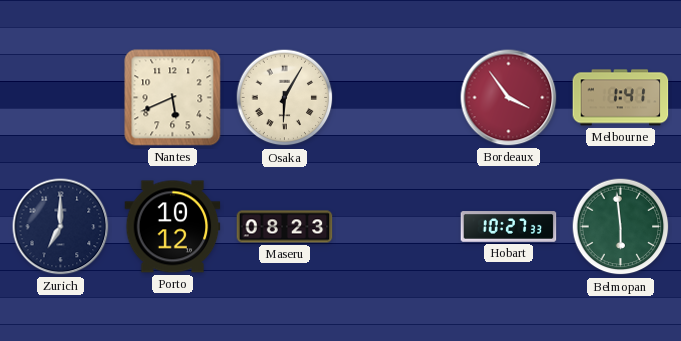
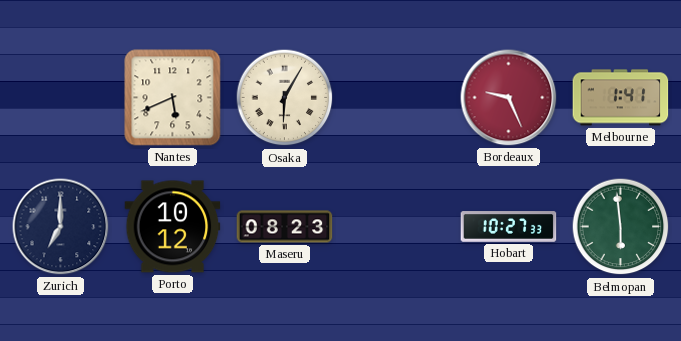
Bordeaux: 3:54 -> 9:26 (509, 98)
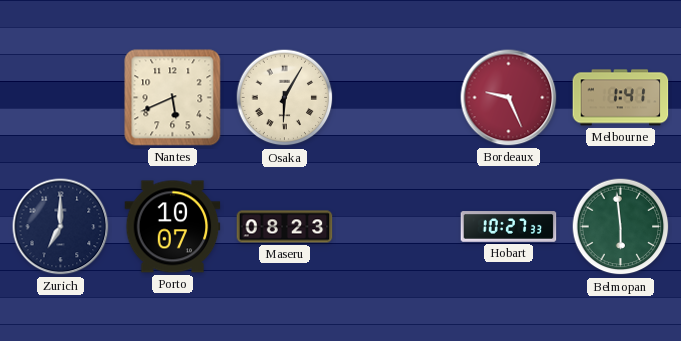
Porto: 10:12 -> 10:07 (173, 227)
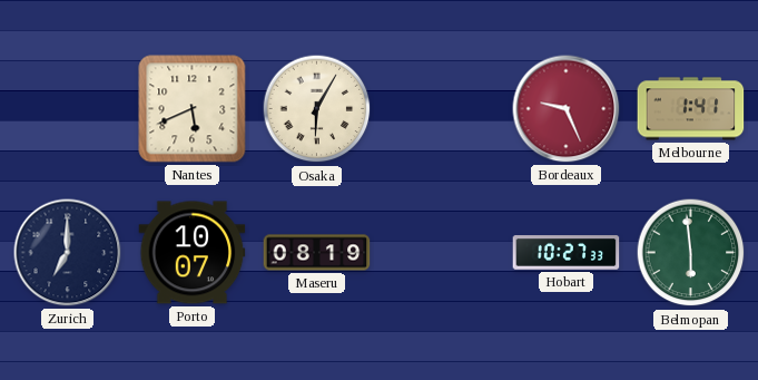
Maseru: 08:23 -> 08:19 (317, 253)
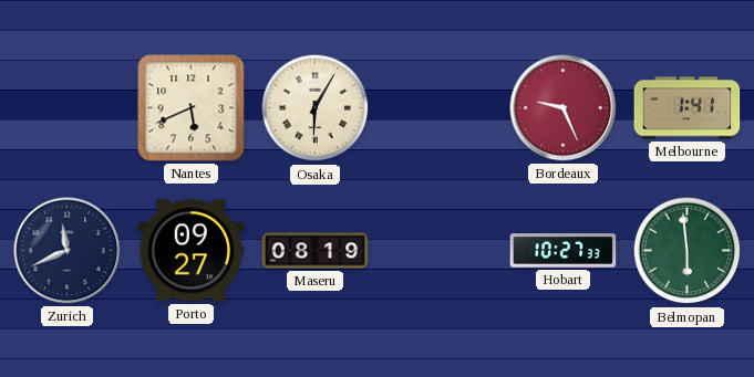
Zurich: 7:00 -> 11:41 (68, 251)
Porto: 10:07 -> 09:27 (192, 251)
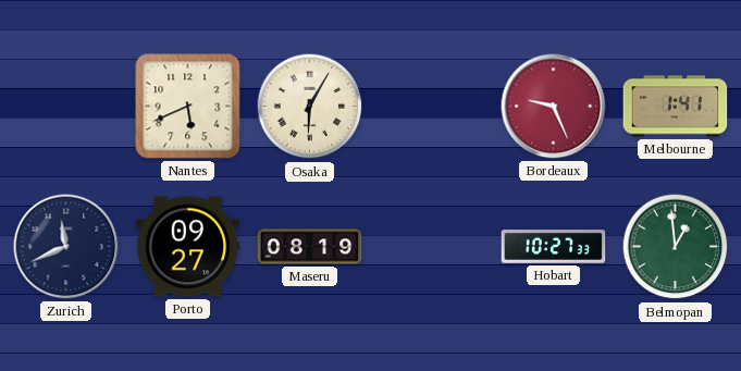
Belmopan: 5:59 -> 12:59 (676, 247)
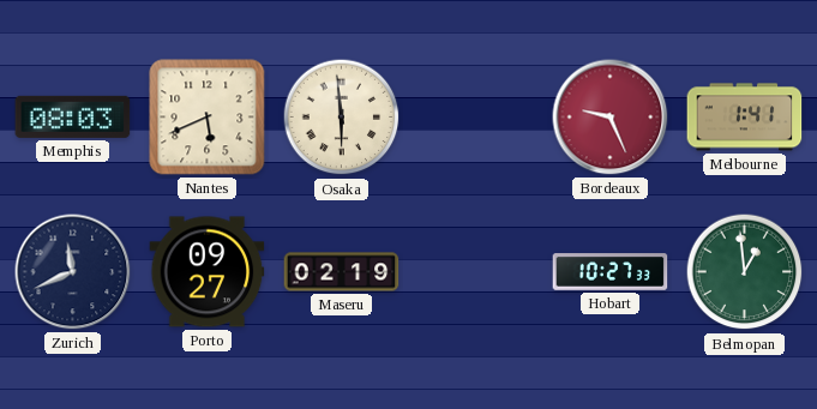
Memphis: none -> 08:03 (73, 116)
Osaka: 6:05 -> 5:59 (342, 118)
Maseru: 08:19 -> 02:19 (342, 272)
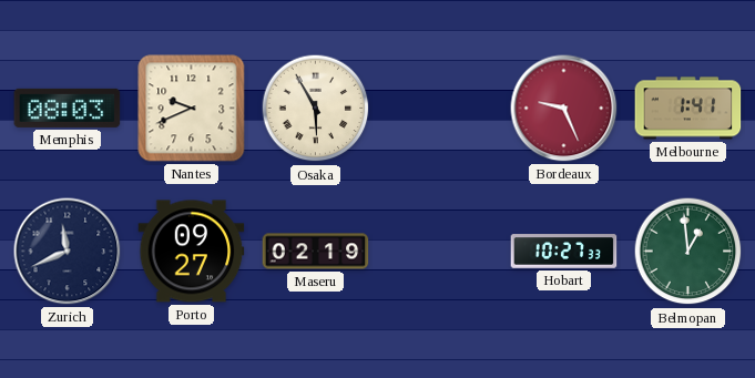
Nantes: 5:41 -> 9:41 (192, 109)
Osaka: 5:59 -> 5:55 (316, 109)
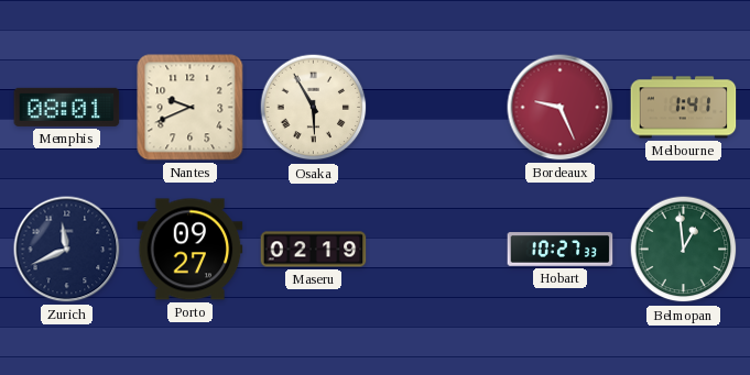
Memphis: 08:03 -> 08:01 (67, 107)
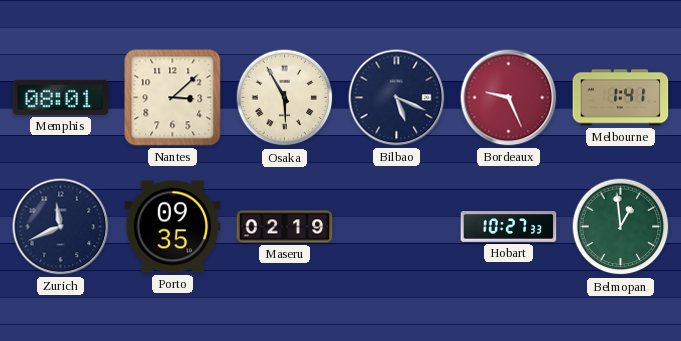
Nantes: 9:41 -> 3:08 (173, 98)
Bilbao: none -> 5:19 (397, 98)
Porto: 09:27 -> 09:35 (173, 227)
